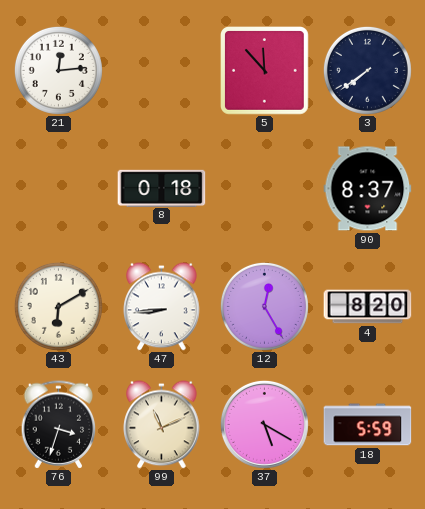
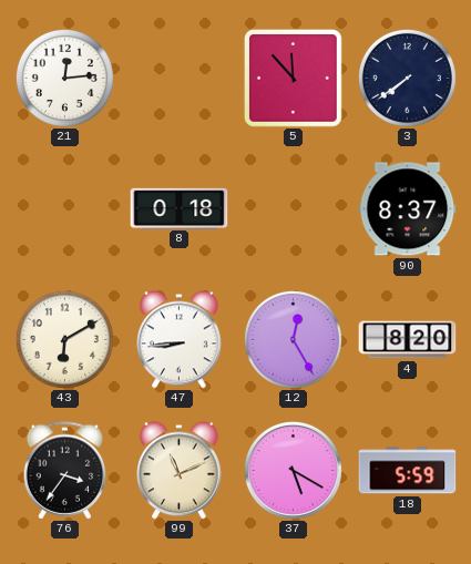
76: 3:33 -> 3:36 (65, 471)
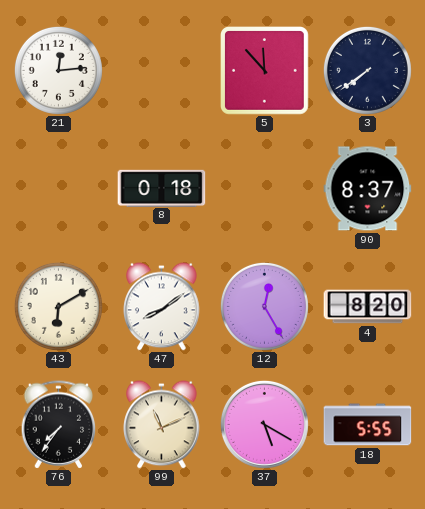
47: 8:44 -> 8:09 (162, 307)
76: 3:36 -> 7:36 (59, 425)
18: 5:59 -> 5:55 (368, 425)
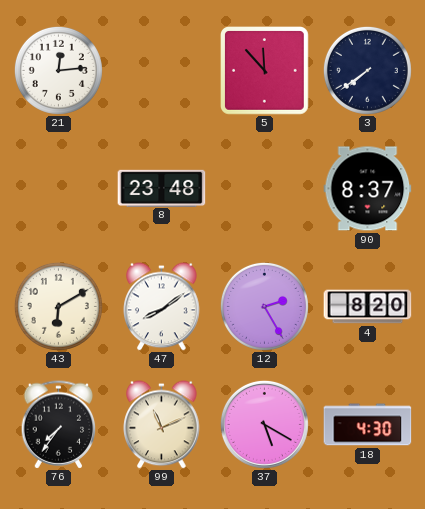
8: 0:18 -> 23:48 (162, 188)
12: 12:25 -> 2:25 (264, 306)
18: 5:55 -> 4:30 (368, 425)
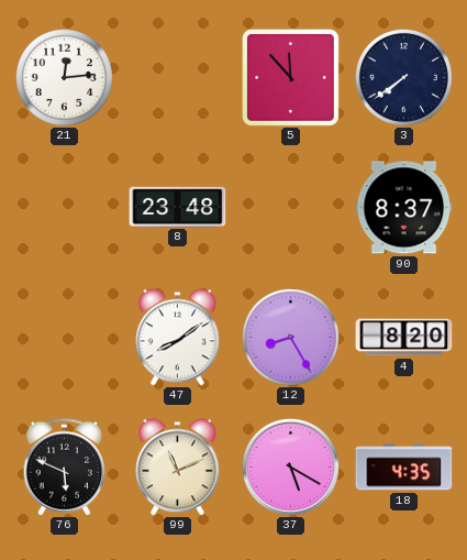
43: 6:10 -> none (58, 306)
12: 2:25 -> 8:25 (290, 337)
76: 7:36 -> 5:49 (65, 468)
18: 4:30 -> 4:35 (404, 468)
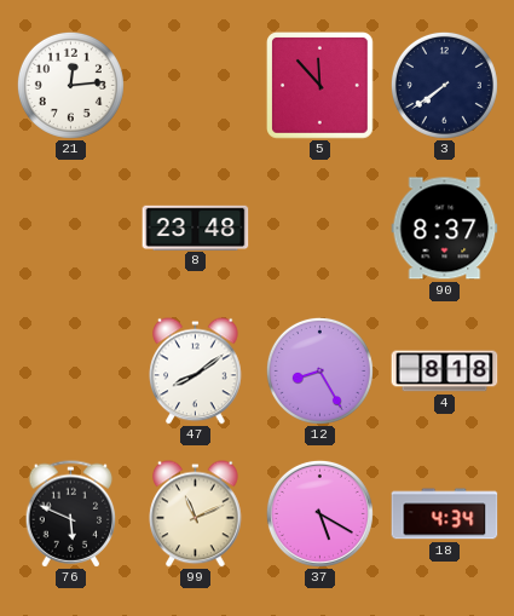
4: 8:20 -> 8:18 (445, 372)
18: 4:35 -> 4:34 (445, 514)
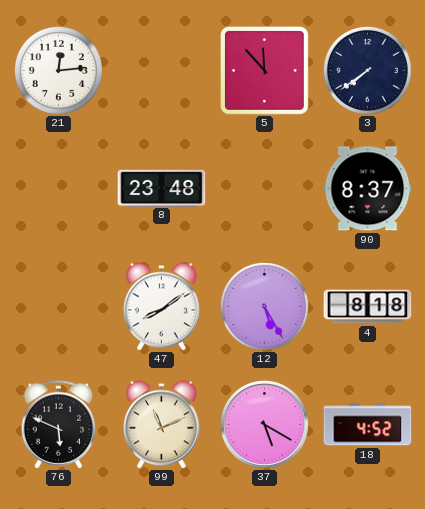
12: 8:25 -> 5:25 (264, 306)
18: 4:34 -> 4:52 (368, 425)
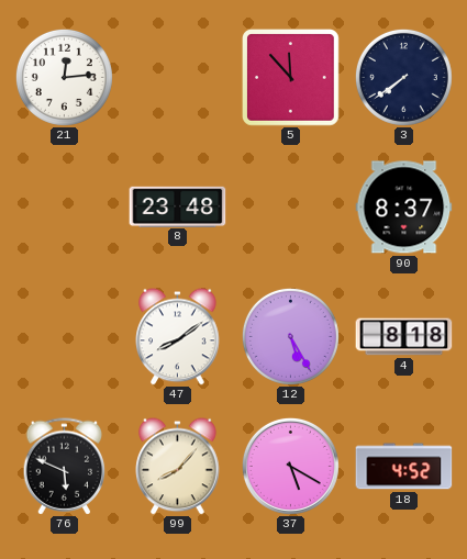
99: 11:11 -> 8:07 (178, 467)
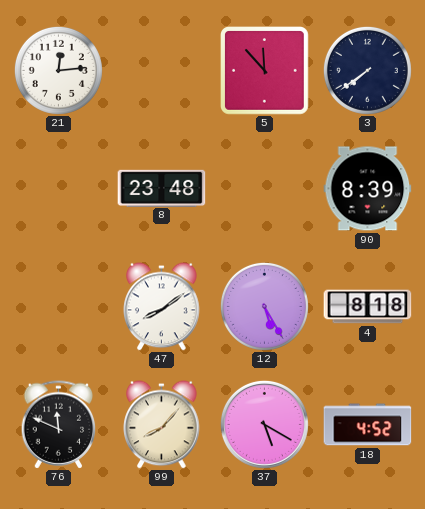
90: 8:37 -> 8:39 (368, 189)
76: 5:49 -> 11:49 (59, 425)
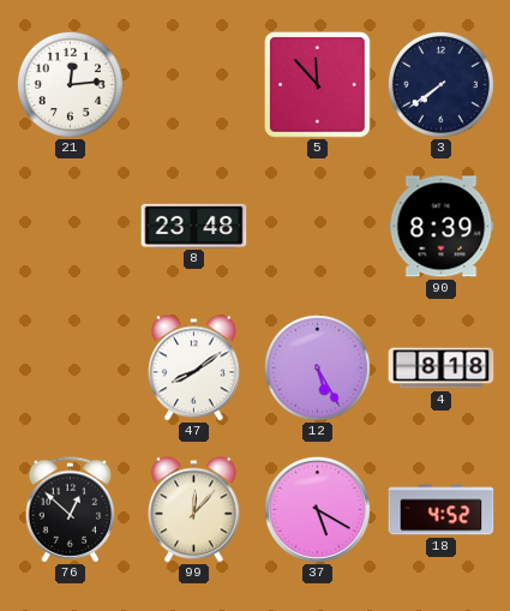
76: 11:49 -> 12:52 (71, 510)
99: 8:07 -> 12:07 (194, 510)
